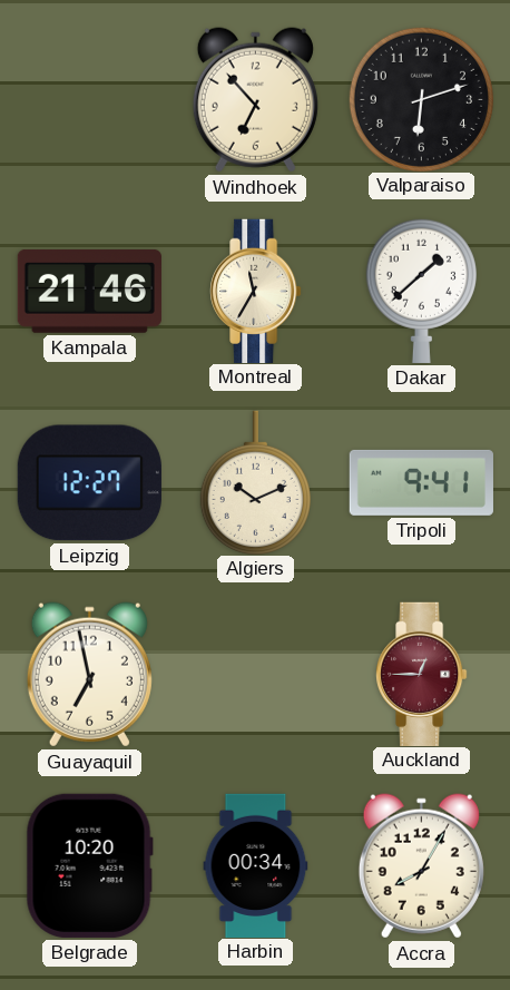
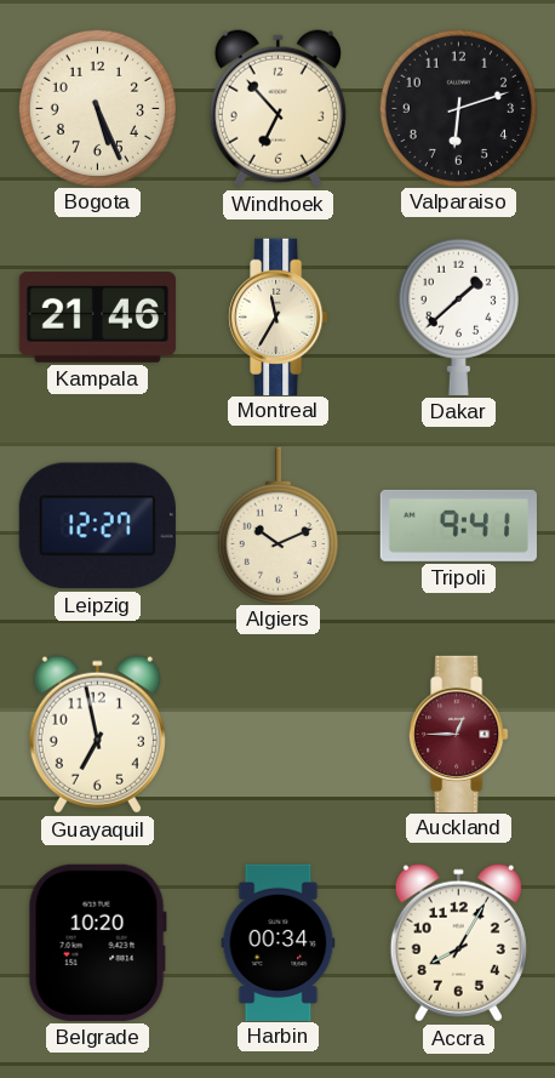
Bogota: none -> 5:26 (97, 108)
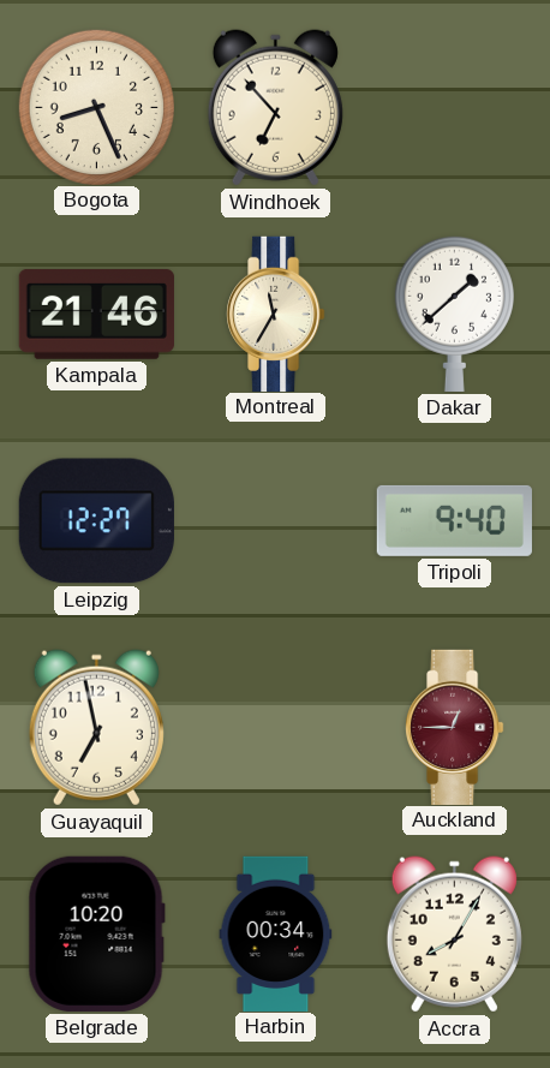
Bogota: 5:26 -> 8:26 (96, 107)
Valparaiso: 6:12 -> none (458, 108)
Algiers: 10:11 -> none (277, 525)
Tripoli: 9:41 -> 9:40 (454, 520)
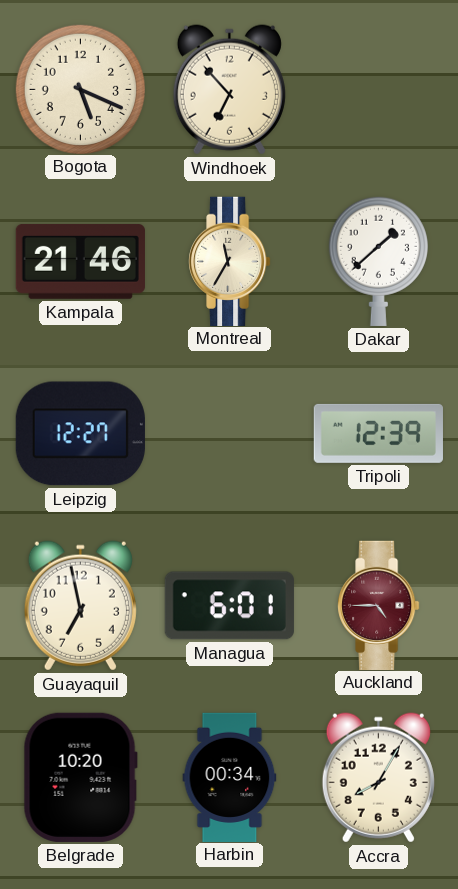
Bogota: 8:26 -> 5:19 (80, 89)
Tripoli: 9:40 -> 12:39 (378, 433)
Managua: none -> 6:01 (229, 606)
Auckland: 12:45 -> 4:45 (379, 605)
